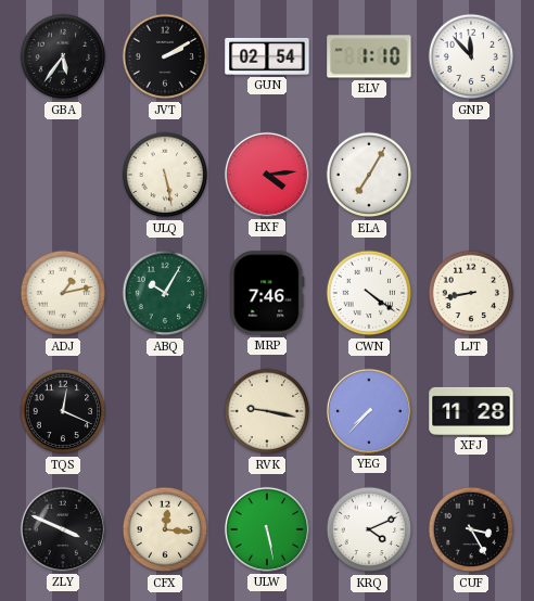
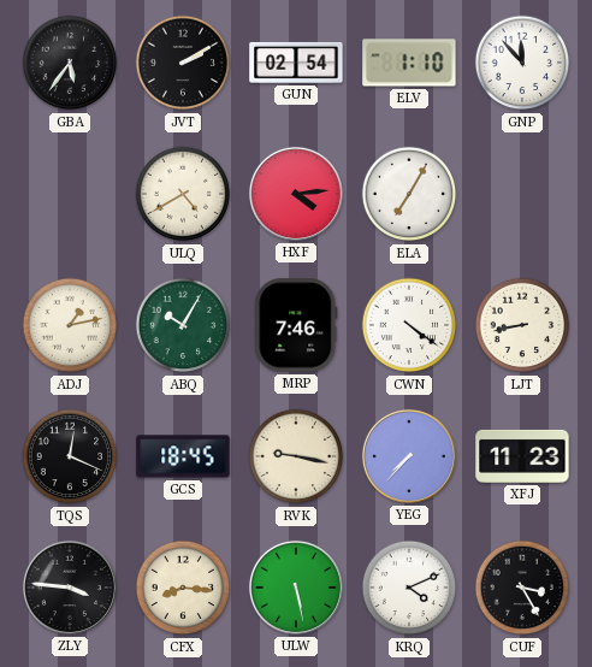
ULQ: 5:28 -> 4:40 (183, 194)
GCS: none -> 18:45 (183, 456)
XFJ: 11:28 -> 11:23 (522, 456)
ZLY: 3:49 -> 3:46 (70, 588)
CFX: 12:16 -> 8:16 (183, 588)
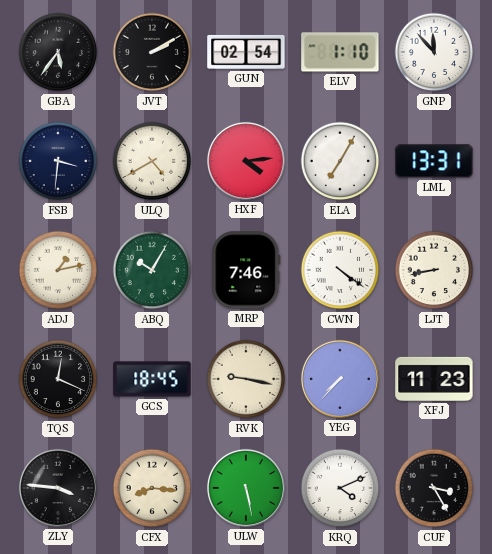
FSB: none -> 3:31 (58, 161)
LML: none -> 13:31 (434, 161)
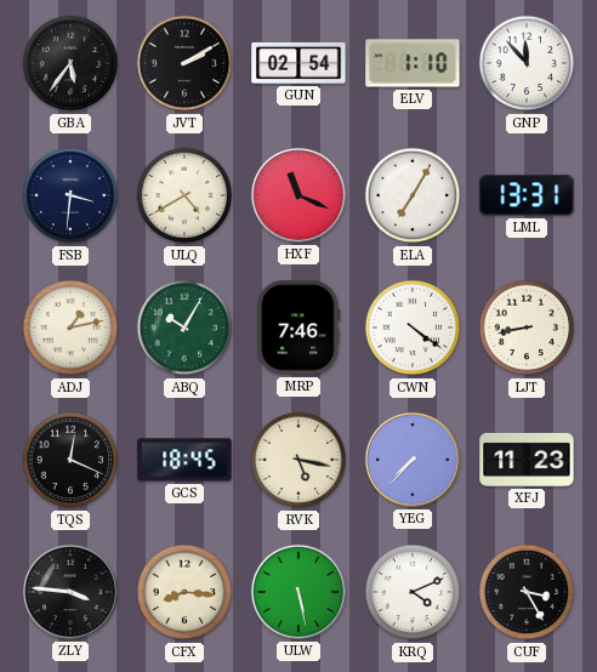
HXF: 4:14 -> 11:19 (298, 195)
RVK: 9:17 -> 5:17 (298, 460)
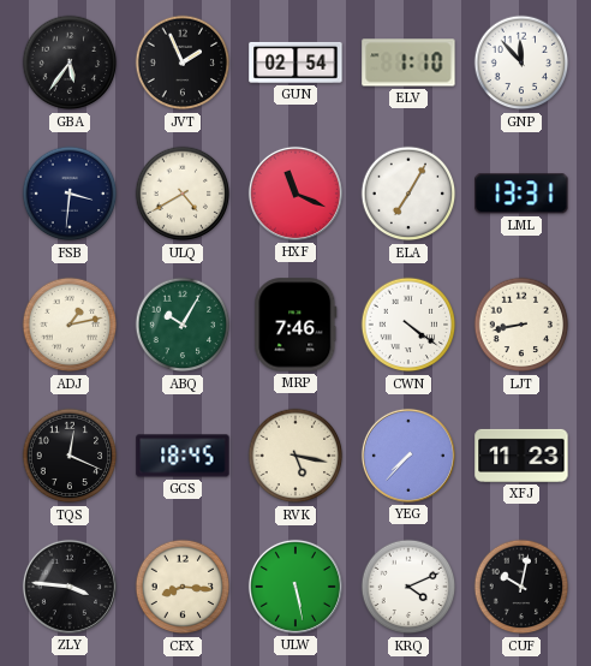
JVT: 2:10 -> 1:56 (183, 63)
CUF: 3:25 -> 10:02 (521, 587)
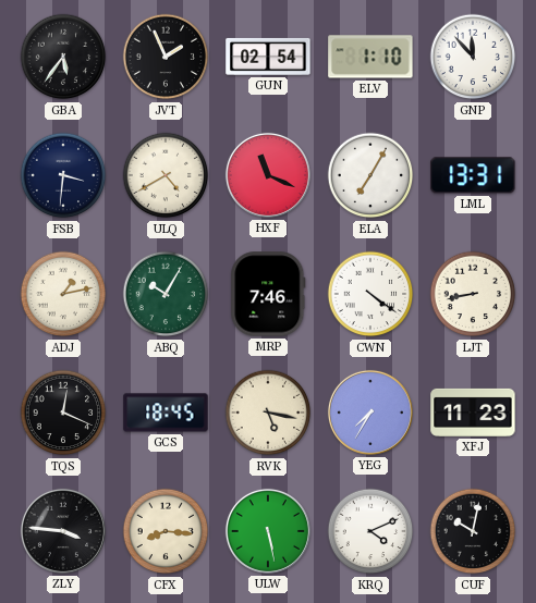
YEG: 7:37 -> 7:35 (370, 413)
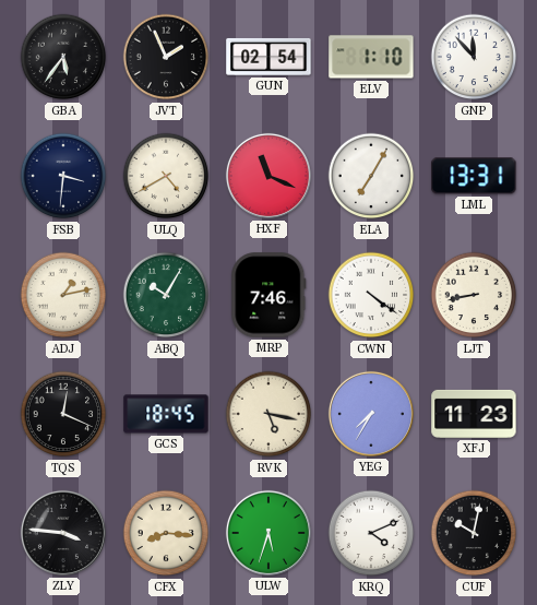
ULW: 5:28 -> 5:33 (268, 533)
